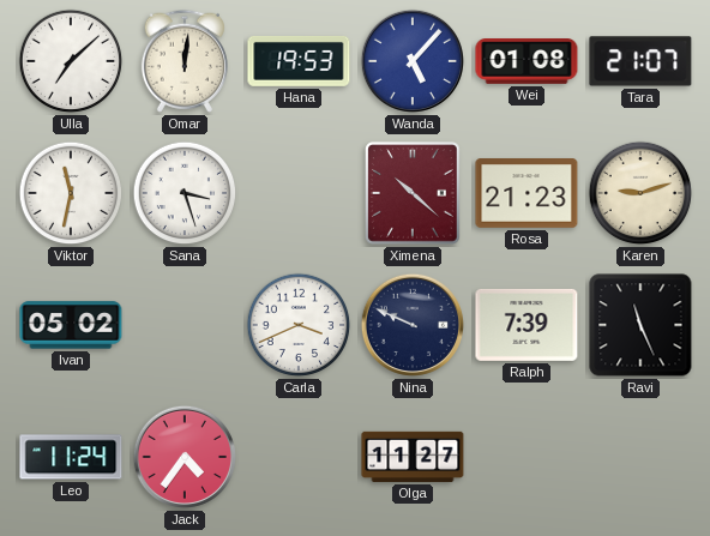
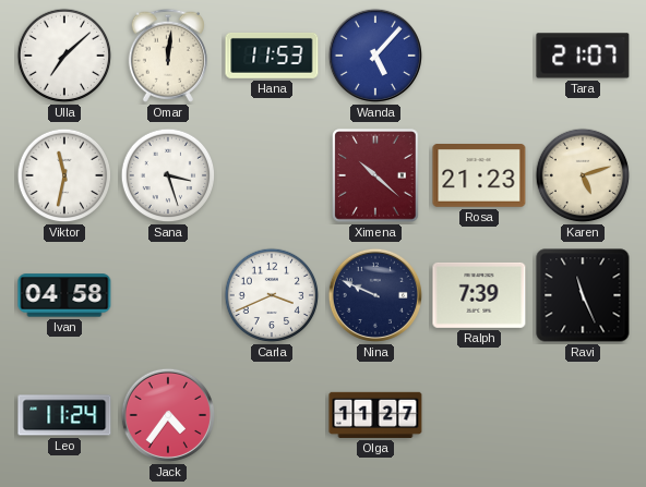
Hana: 19:53 -> 11:53 (272, 56)
Wei: 01:08 -> none (527, 62)
Karen: 9:12 -> 5:12 (583, 175)
Ivan: 05:02 -> 04:58 (64, 295)
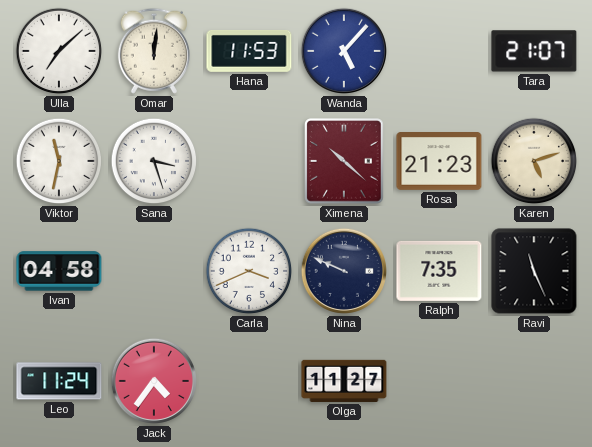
Ralph: 7:39 -> 7:35 (439, 271)
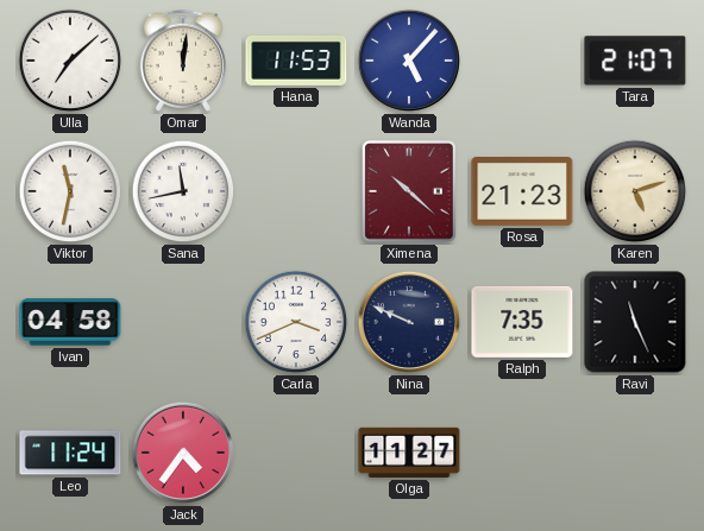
Sana: 3:27 -> 11:43 (183, 191)
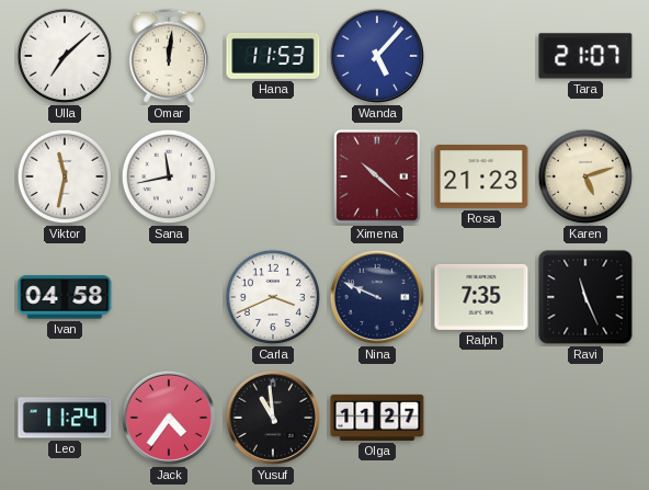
Yusuf: none -> 10:59 (273, 418)
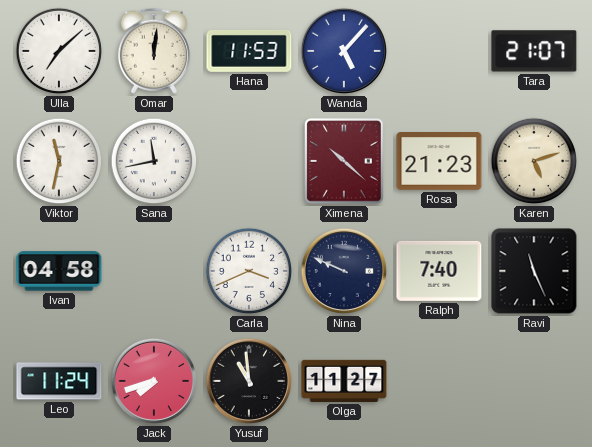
Ralph: 7:35 -> 7:40 (439, 271)
Jack: 4:36 -> 7:42 (154, 381)
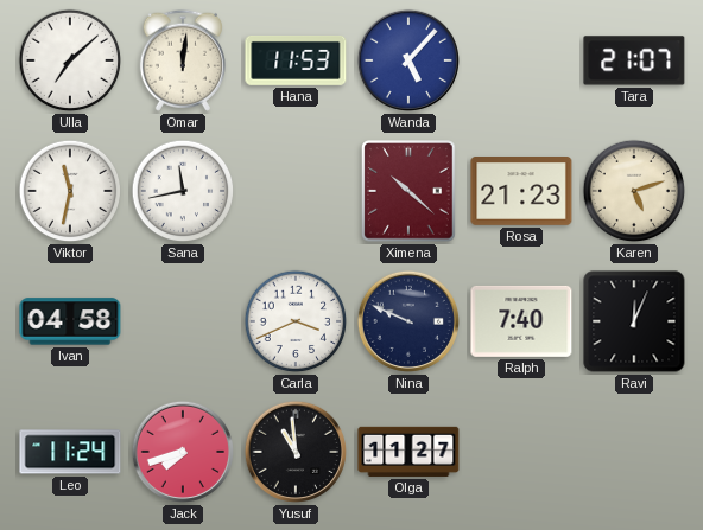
Ravi: 11:26 -> 12:04 (634, 321)
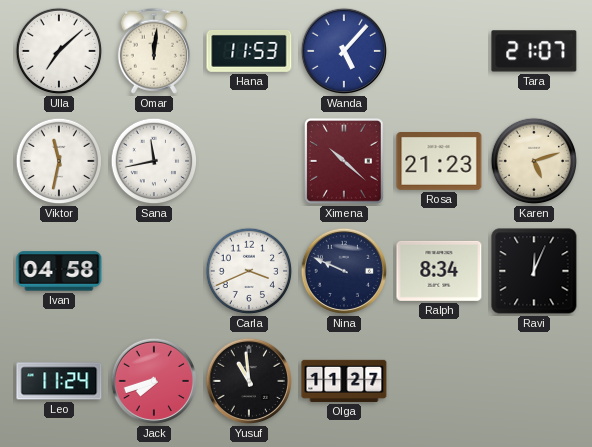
Ralph: 7:40 -> 8:34 (439, 271)
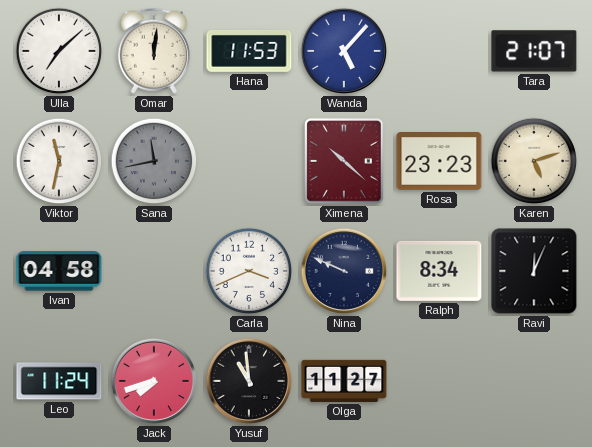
Sana dial: white -> grey (154, 161)
Rosa: 21:23 -> 23:23 (439, 162)
